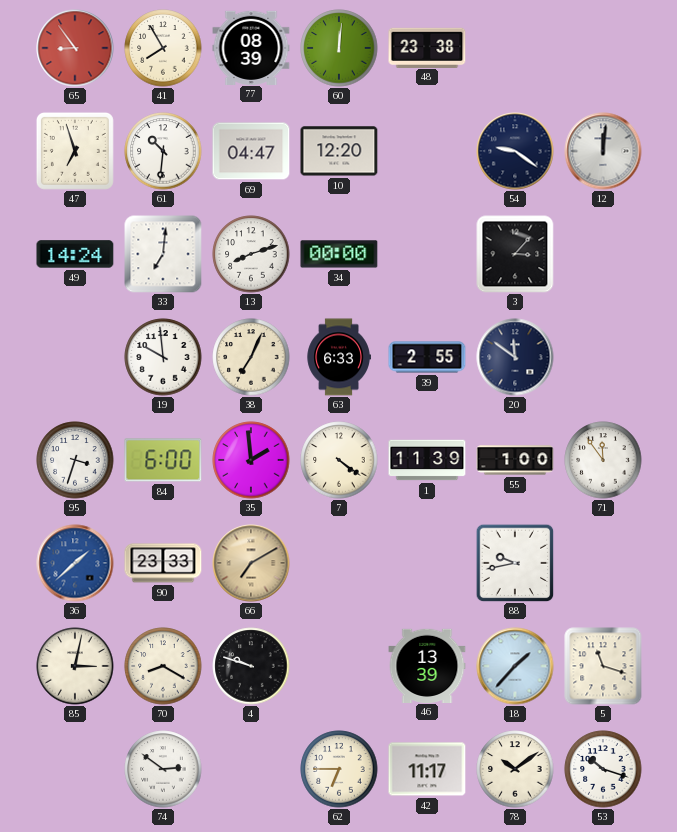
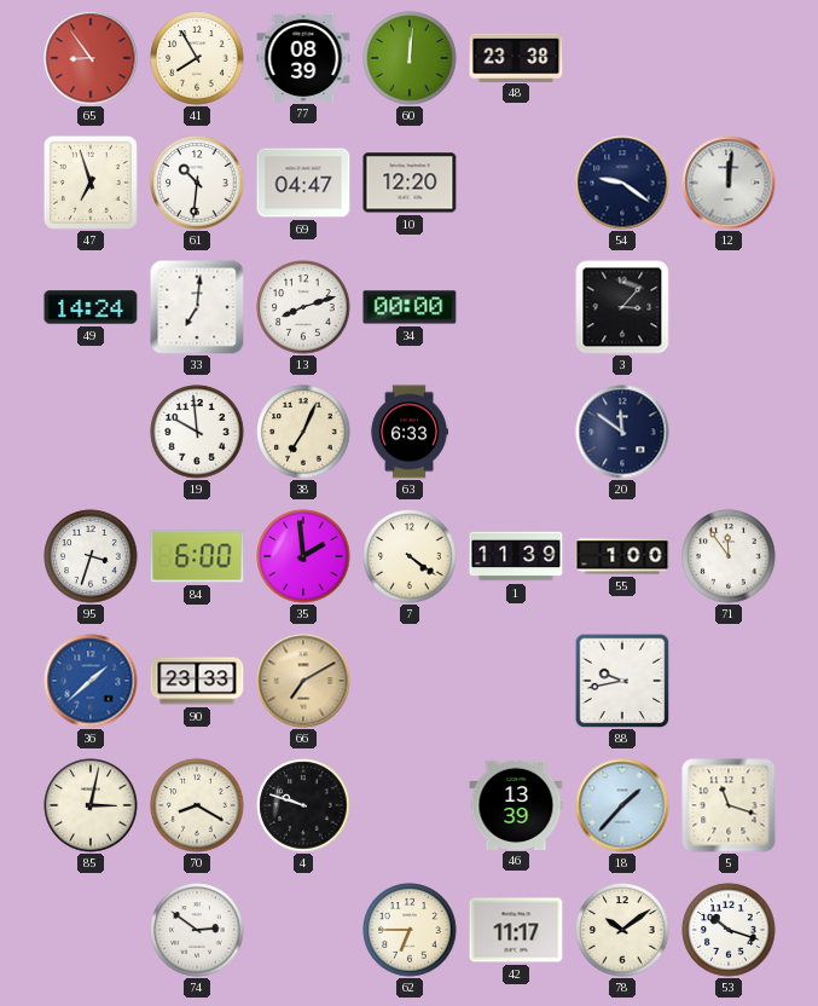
39: 2:55 -> none (427, 357)
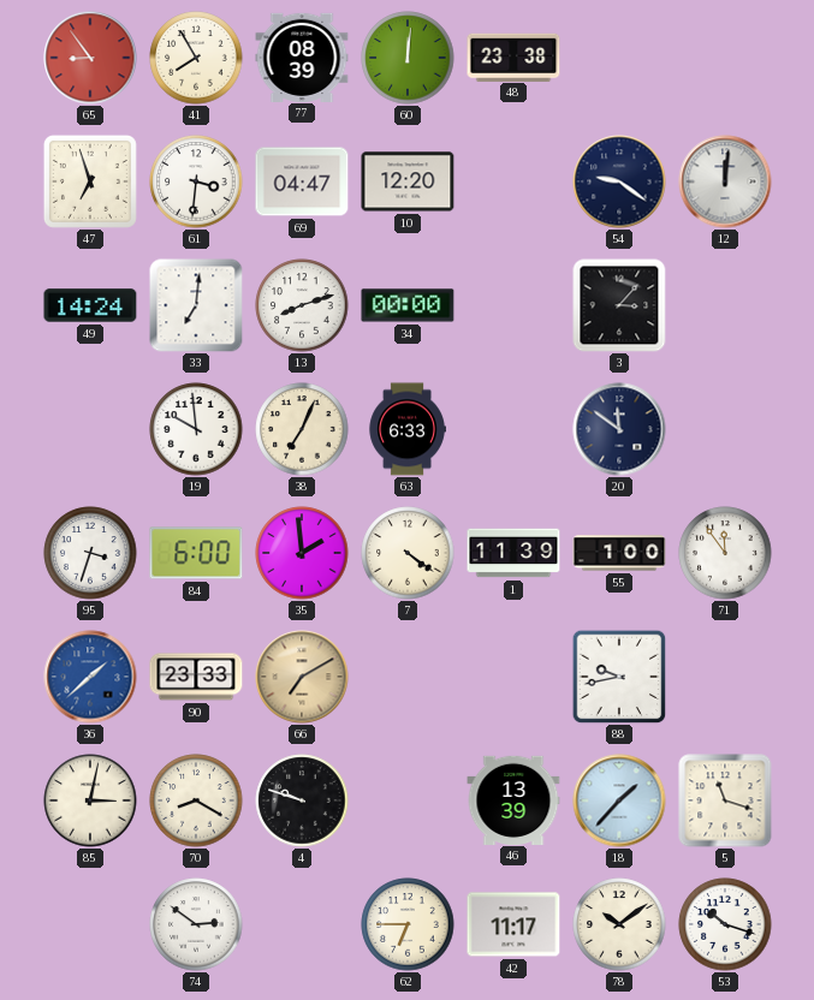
61: 10:31 -> 3:31 (196, 181)
